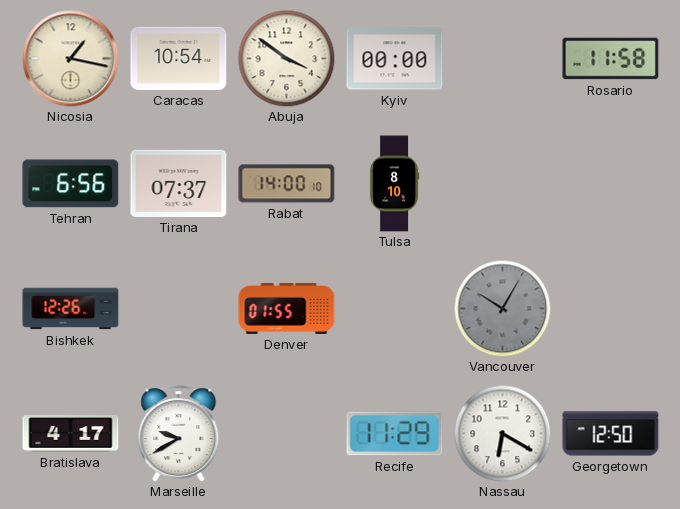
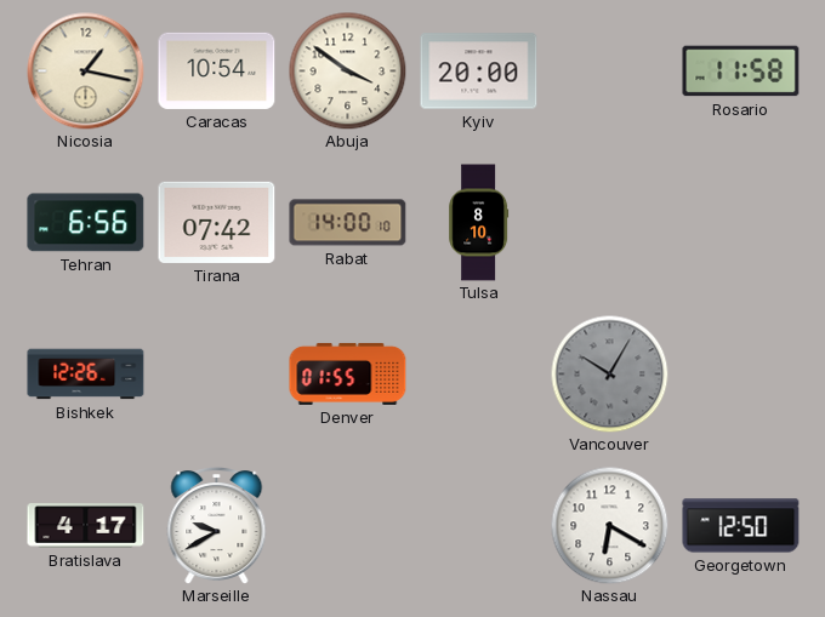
Kyiv: 00:00 -> 20:00 (479, 72)
Tirana: 07:37 -> 07:42 (217, 222)
Recife: 11:29 -> none (395, 434)
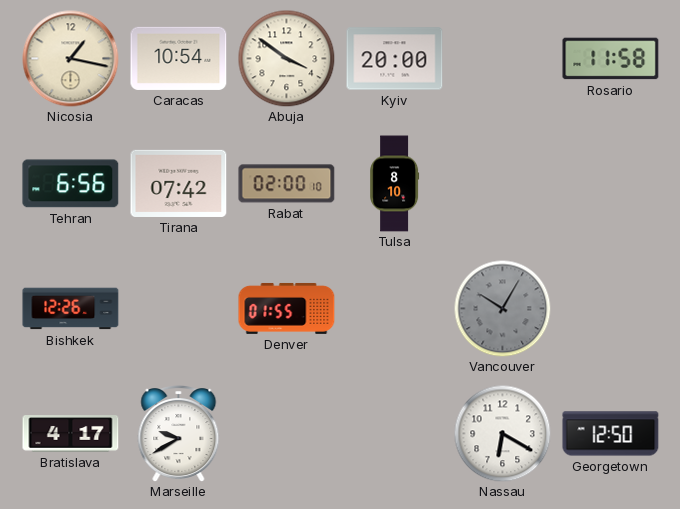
Rabat: 14:00 -> 02:00 (287, 184)
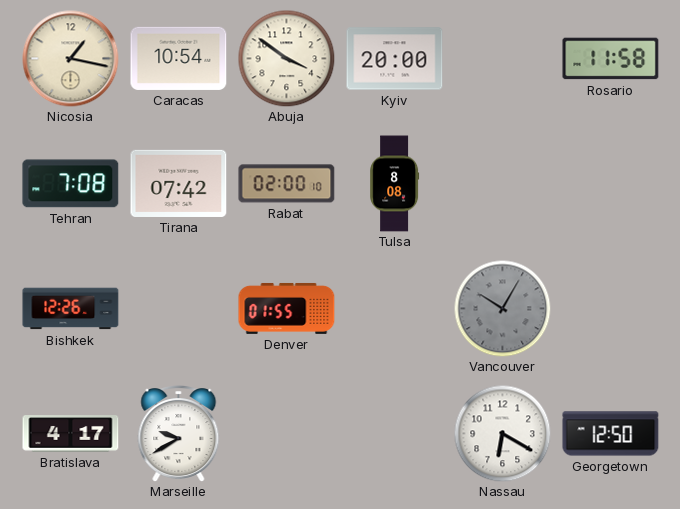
Tehran: 6:56 -> 7:08 (71, 184)
Tulsa: 8:10 -> 8:08 (395, 184)
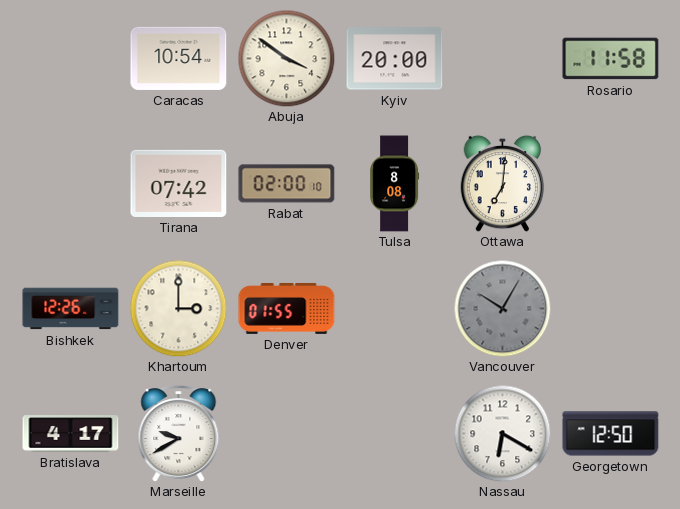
Nicosia: 1:17 -> none (71, 59)
Tehran: 7:08 -> none (71, 184)
Ottawa: none -> 7:01 (503, 183)
Khartoum: none -> 3:00 (178, 308)
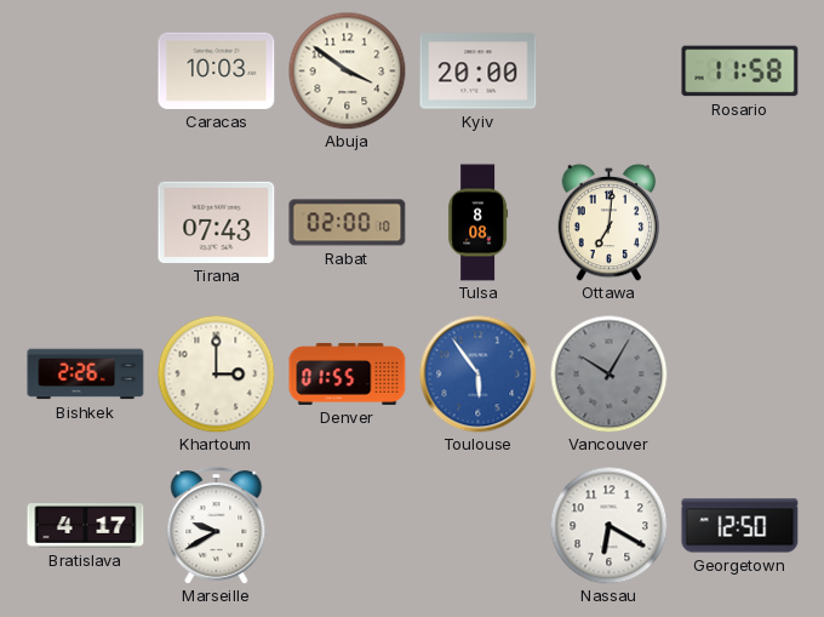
Caracas: 10:54 -> 10:03 (217, 70)
Tirana: 07:42 -> 07:43 (217, 222)
Bishkek: 12:26 -> 2:26 (86, 375)
Toulouse: none -> 5:54 (479, 375)
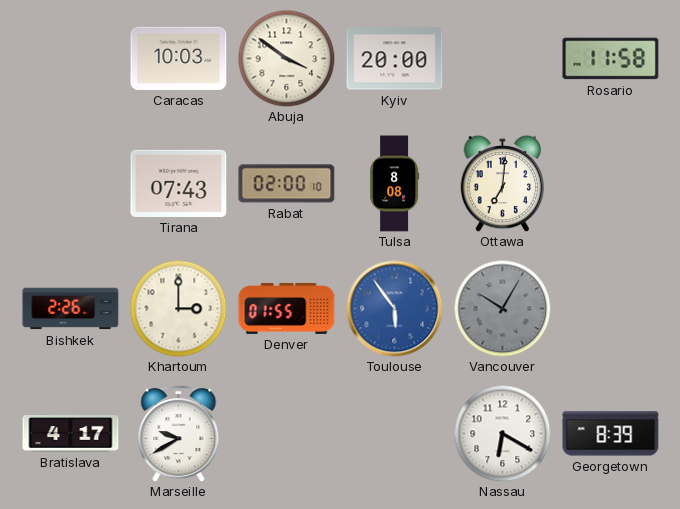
Georgetown: 12:50 -> 8:39 (611, 434)
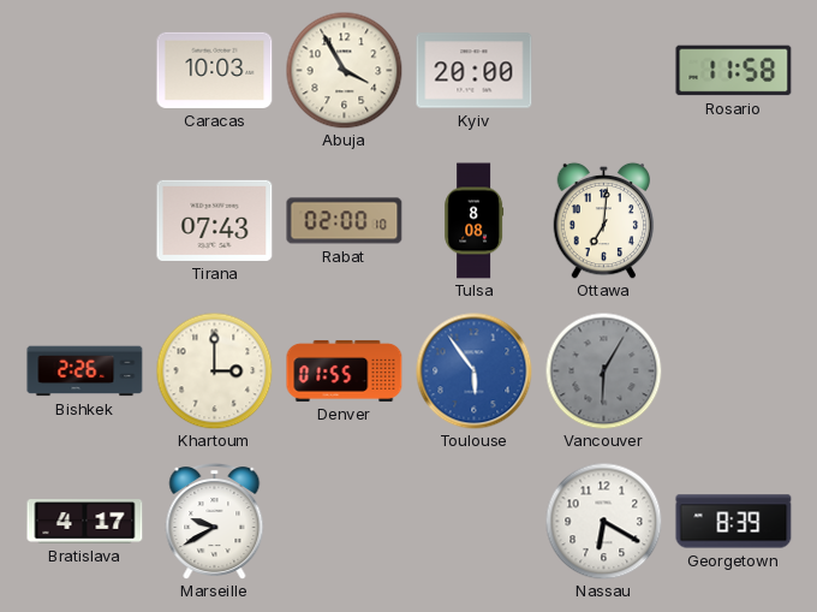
Abuja: 3:51 -> 3:55 (344, 70)
Vancouver: 10:05 -> 6:05 (603, 370)
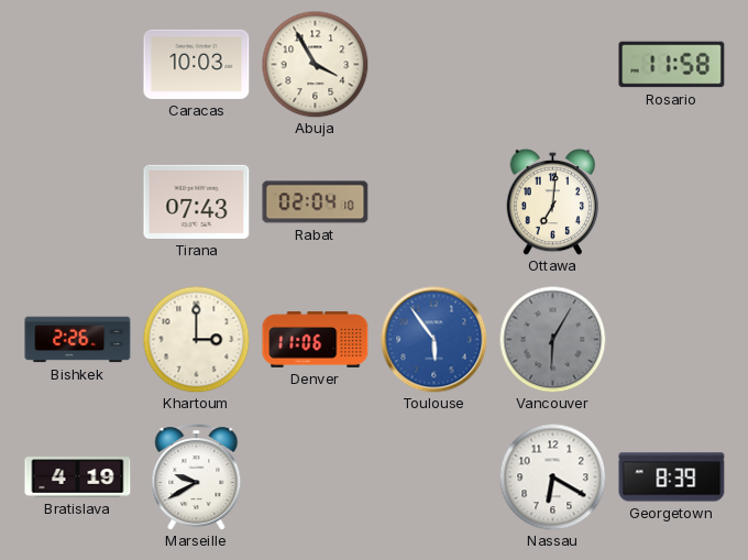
Kyiv: 20:00 -> none (475, 71)
Rabat: 02:00 -> 02:04 (316, 202)
Tulsa: 8:08 -> none (475, 221)
Denver: 01:55 -> 11:06 (316, 339)
Bratislava: 4:17 -> 4:19 (78, 477)
